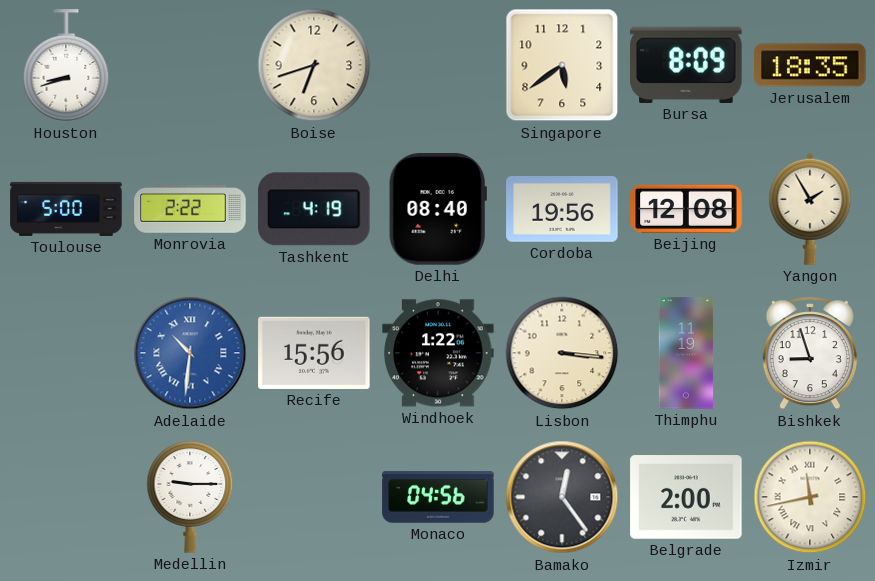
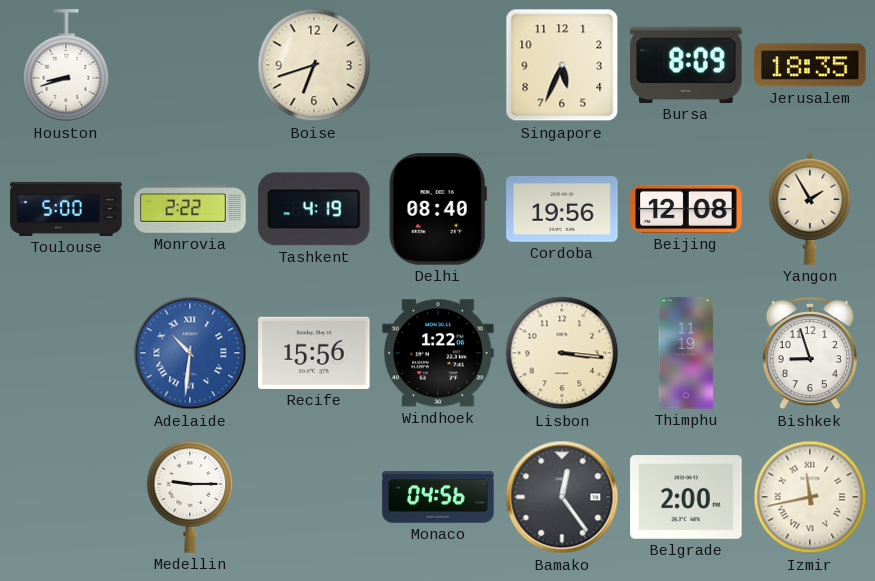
Singapore: 5:39 -> 5:34 (562, 65)
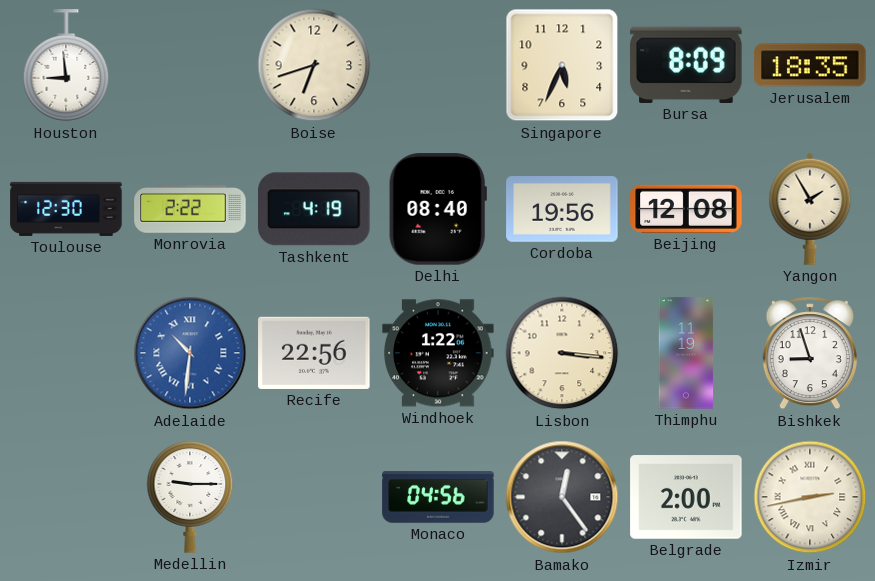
Houston: 8:42 -> 8:59 (66, 66)
Toulouse: 5:00 -> 12:30 (66, 209)
Recife: 15:56 -> 22:56 (314, 353)
Izmir: 11:43 -> 2:43 (810, 497)
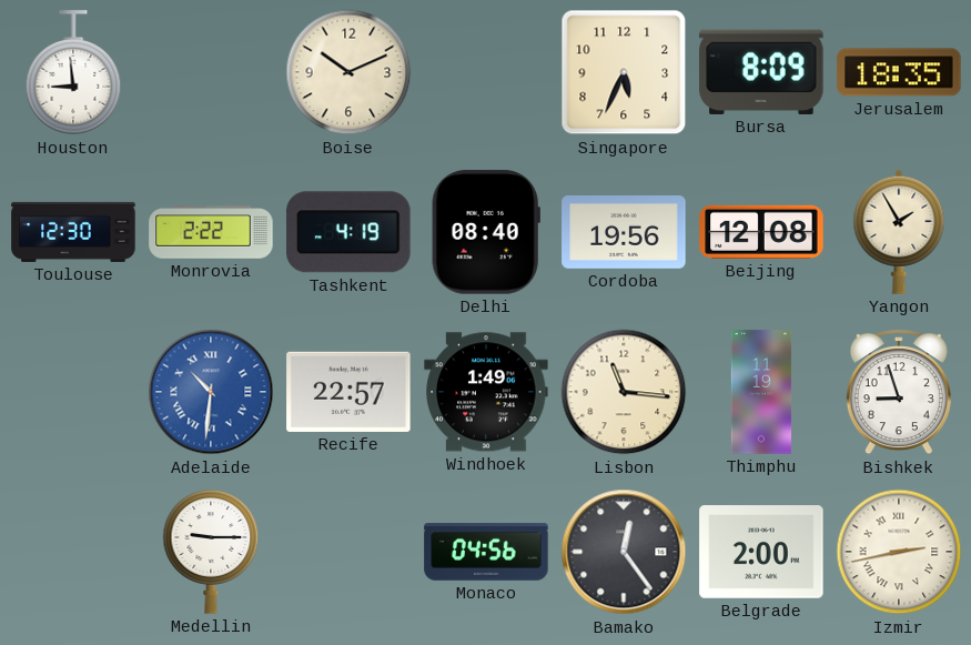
Boise: 6:42 -> 10:11 (348, 72)
Recife: 22:56 -> 22:57 (348, 392)
Windhoek: 1:22 -> 1:49 (486, 392)
Lisbon: 3:16 -> 11:16 (624, 392)
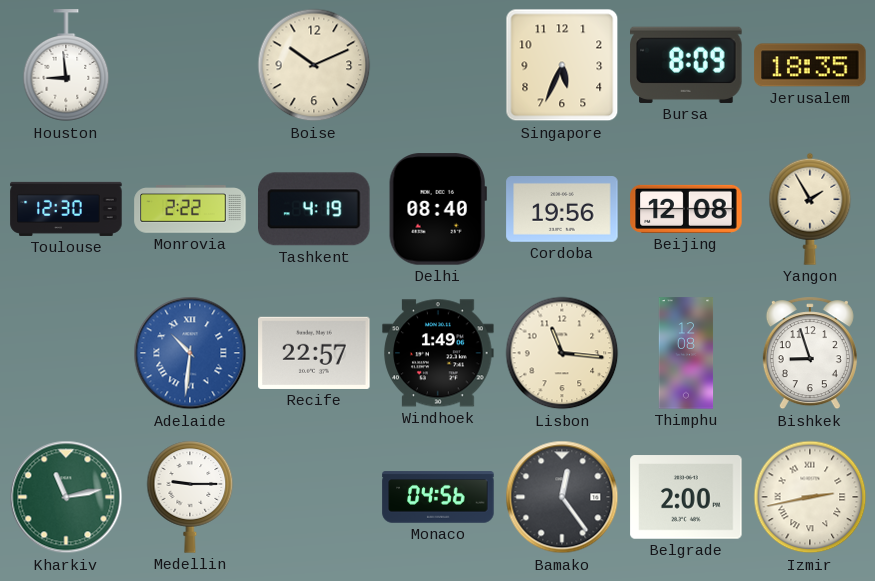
Thimphu: 11:19 -> 12:08 (686, 353)
Kharkiv: none -> 11:13 (66, 497)
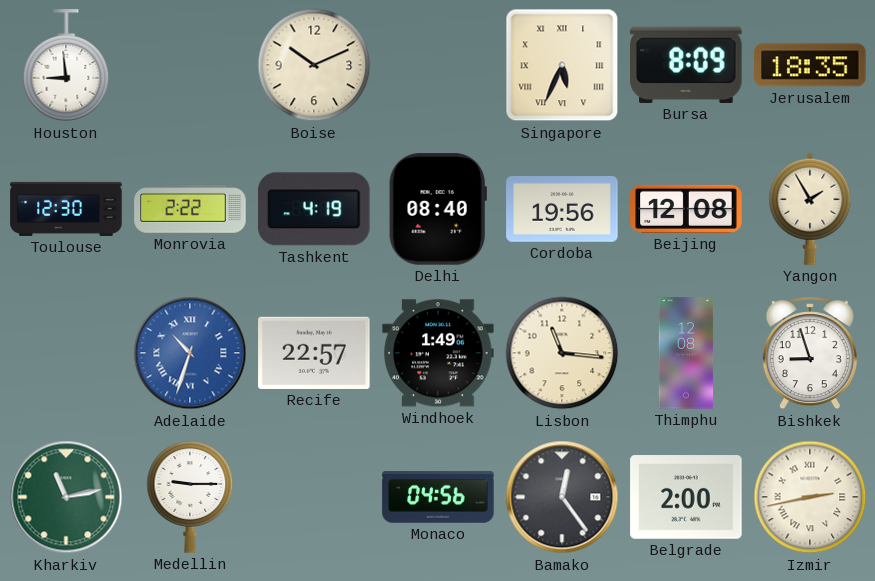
Singapore numerals: Arabic -> Roman (562, 65)
Adelaide: 10:31 -> 10:33 (190, 353)
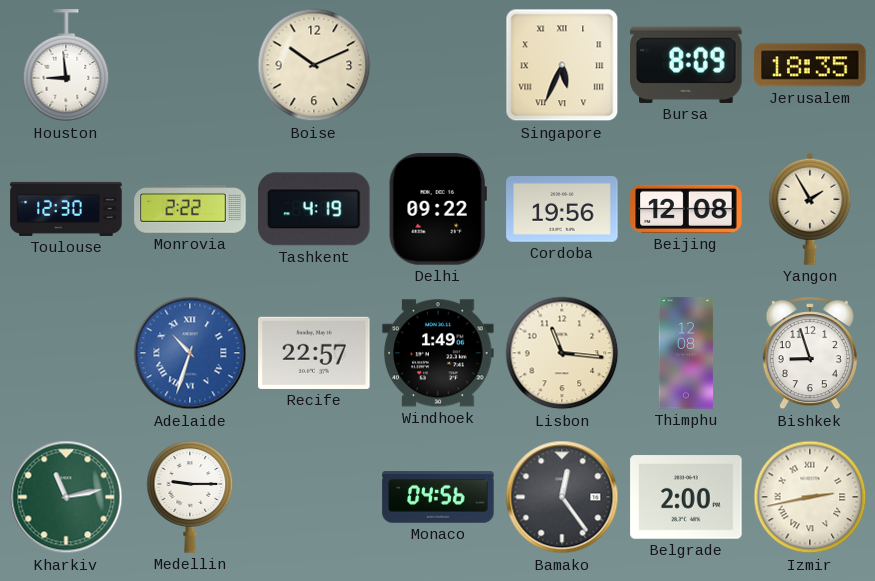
Delhi: 08:40 -> 09:22 (438, 209)
